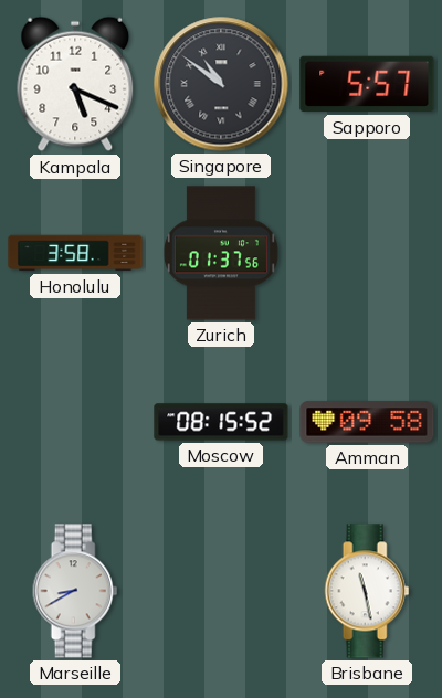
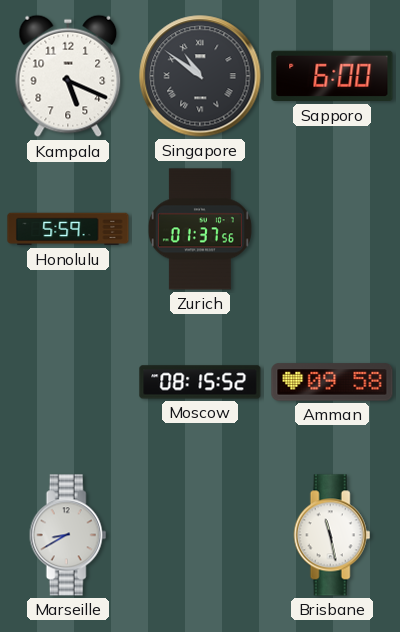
Sapporo: 5:57 -> 6:00 (332, 76)
Honolulu: 3:58 -> 5:59 (68, 229)
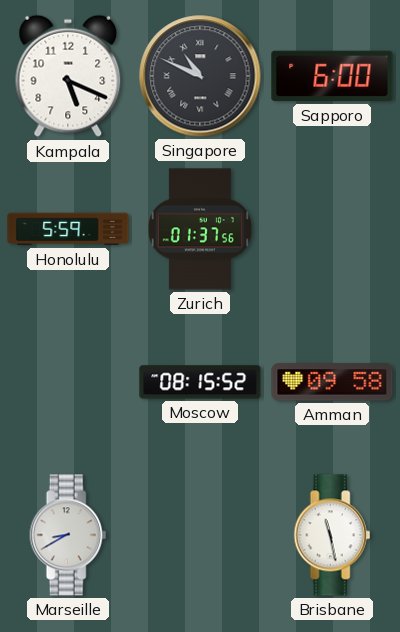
Singapore: 10:51 -> 10:49 (200, 76)
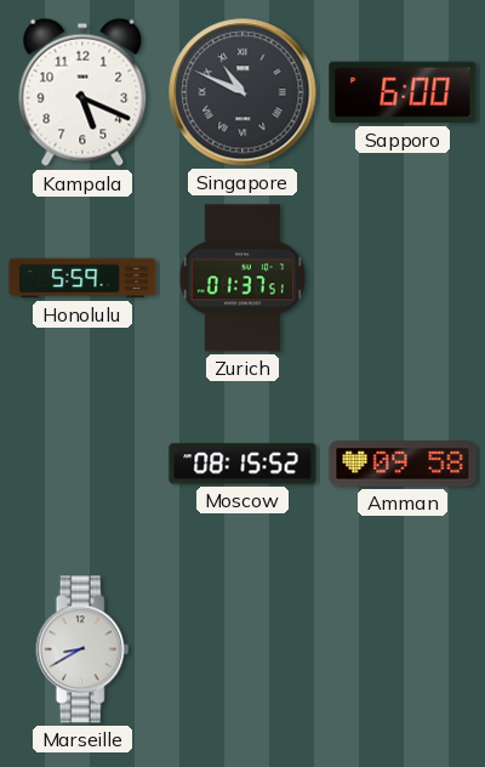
Zurich: 01:37:56 -> 01:37:51 (242, 278)
Brisbane: 11:28 -> none (332, 535)
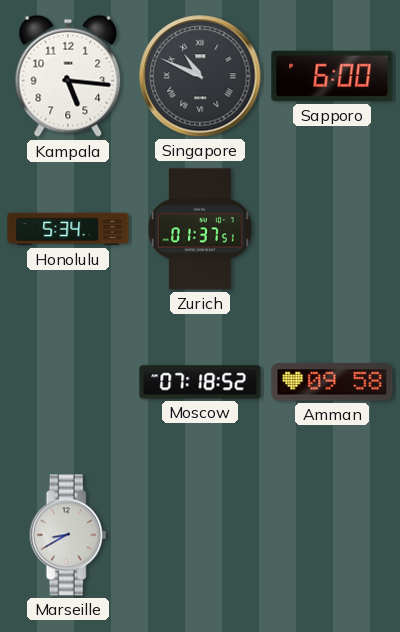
Kampala: 5:19 -> 5:16 (68, 76)
Honolulu: 5:59 -> 5:34 (68, 229)
Moscow: 08:15 -> 07:18 (200, 382)
